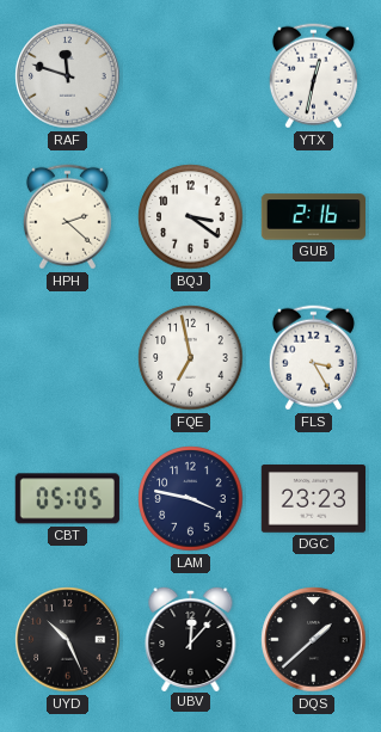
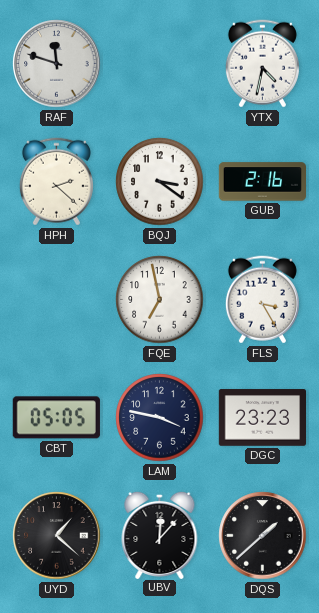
YTX: 12:32 -> 4:32 (262, 64)
UYD: 10:26 -> 1:22 (57, 536)
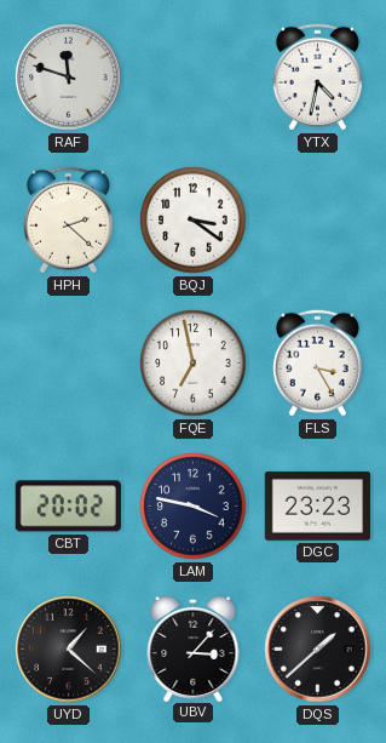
GUB: 2:16 -> none (262, 182)
CBT: 05:05 -> 20:02 (68, 507)
UBV: 12:07 -> 3:07 (194, 647)
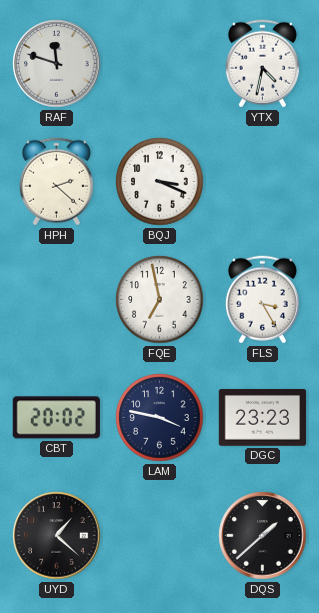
BQJ: 3:21 -> 3:19 (160, 182)
UBV: 3:07 -> none (194, 647)
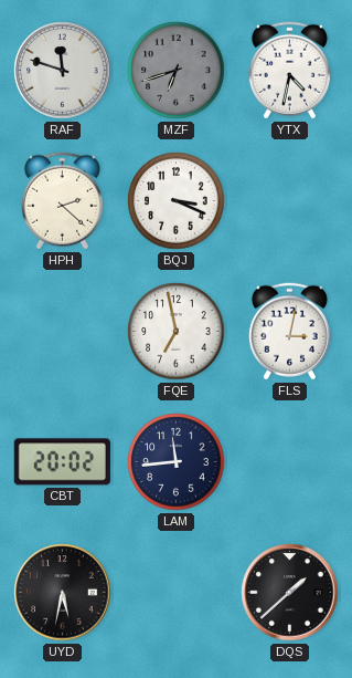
MZF: none -> 6:42 (177, 71)
FLS: 3:25 -> 3:02 (289, 332)
LAM: 3:47 -> 11:44 (177, 462)
DGC: 23:23 -> none (262, 418)
UYD: 1:22 -> 5:32 (63, 593)
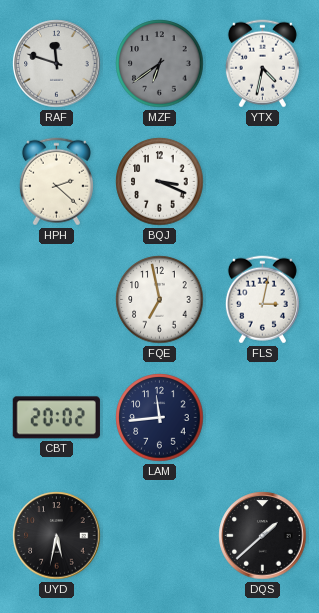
MZF: 6:42 -> 6:39 (160, 64)
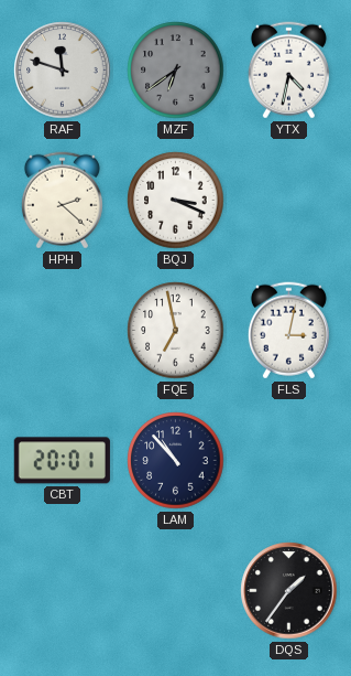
CBT: 20:02 -> 20:01 (62, 461)
LAM: 11:44 -> 10:53 (176, 461)
UYD: 5:32 -> none (57, 536)
DQS: 1:38 -> 1:36 (289, 591)
